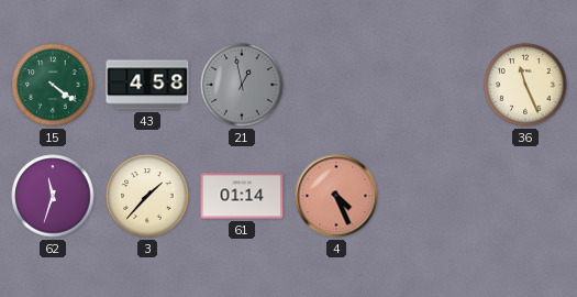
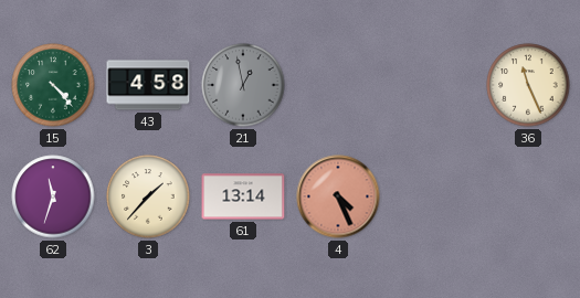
15: 4:21 -> 4:23 (53, 85)
61: 01:14 -> 13:14 (243, 196)
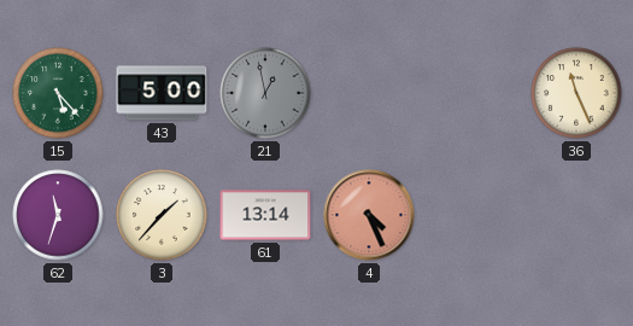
15: 4:23 -> 5:23 (58, 93)
43: 4:58 -> 5:00 (162, 93)
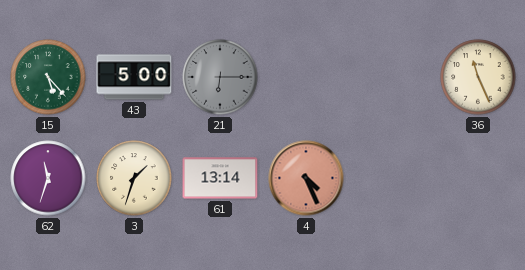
21: 12:58 -> 6:15 (220, 77)
3: 1:37 -> 1:33 (134, 178)
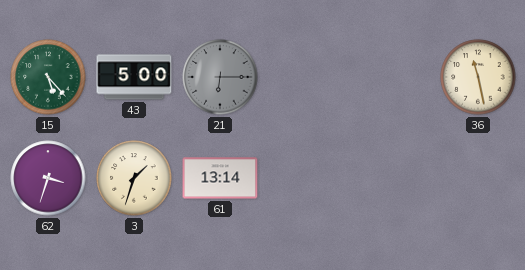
36: 11:26 -> 11:28 (478, 77)
62: 11:33 -> 3:33 (48, 178)
4: 4:26 -> none (306, 178)
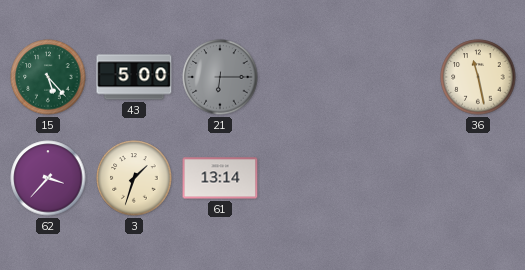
62: 3:33 -> 3:37 (48, 178)
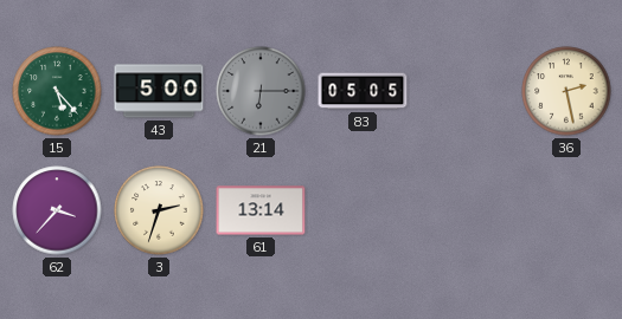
83: none -> 05:05 (363, 91)
36: 11:28 -> 2:28 (566, 91)
3: 1:33 -> 2:33 (159, 210)
